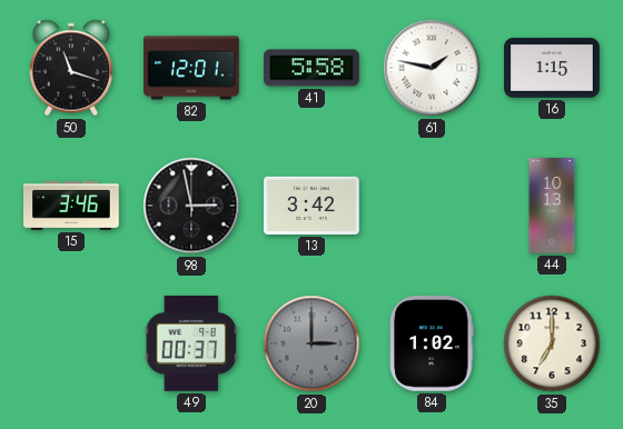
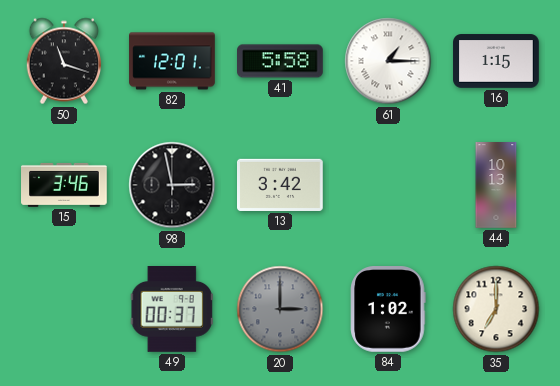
61: 1:47 -> 1:15 (388, 61)
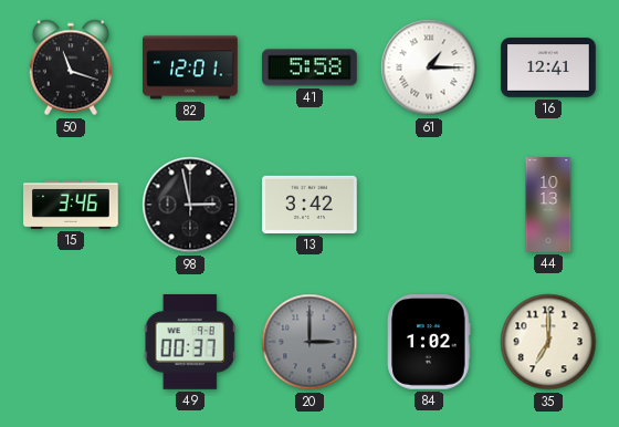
16: 1:15 -> 12:41 (548, 67)
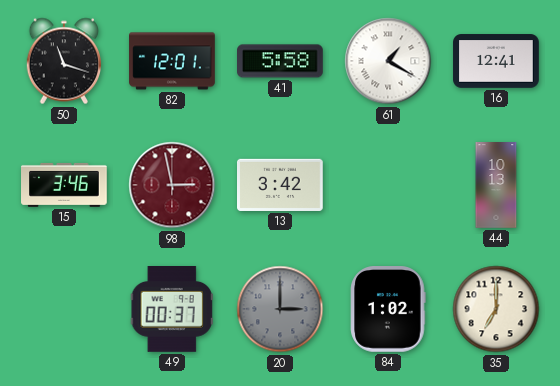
61: 1:15 -> 1:20 (388, 61)
98 dial: black -> burgundy (172, 185)
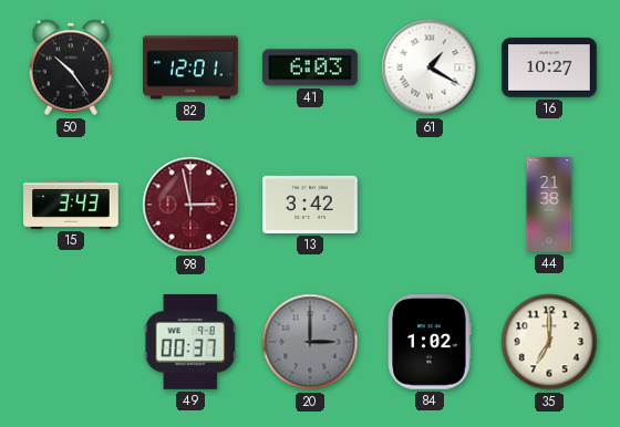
50: 11:18 -> 10:24 (70, 67)
41: 5:58 -> 6:03 (311, 67)
16: 12:41 -> 10:27 (549, 67)
15: 3:46 -> 3:43 (72, 205)
44: 10:13 -> 21:38 (549, 205)
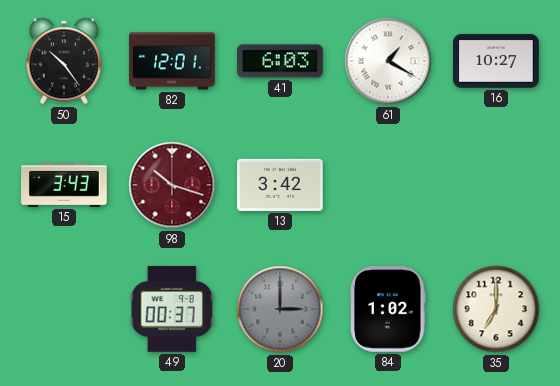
98: 2:58 -> 10:18 (172, 185)
44: 21:38 -> none (549, 205)
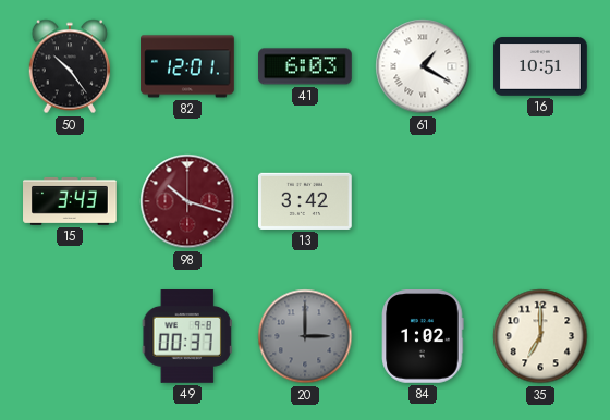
16: 10:27 -> 10:51 (540, 66)
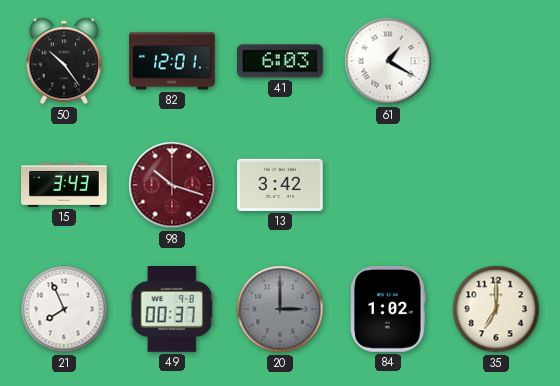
16: 10:51 -> none (540, 66)
21: none -> 7:56 (64, 309)
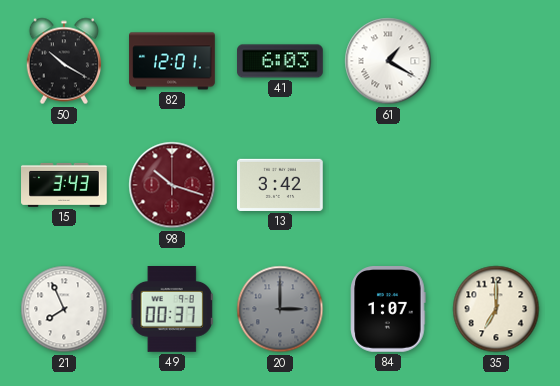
50: 10:24 -> 10:20 (63, 61)
84: 1:02 -> 1:07 (388, 310)
